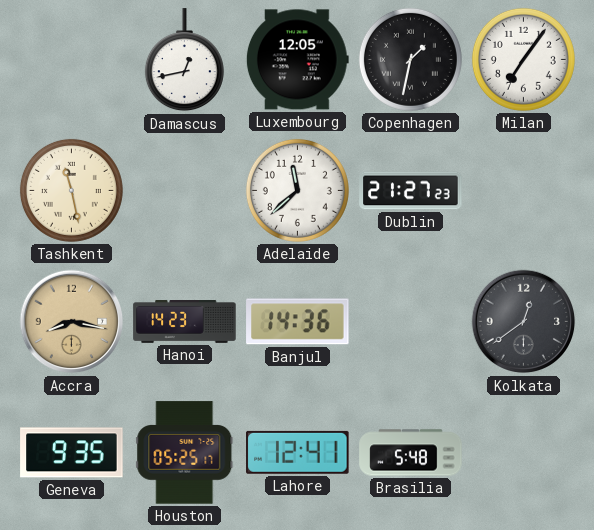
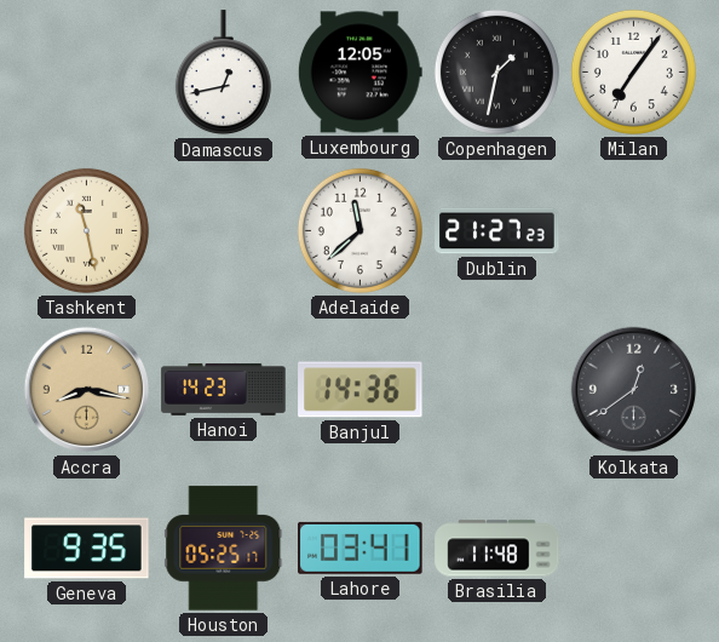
Lahore: 12:41 -> 03:41 (361, 548)
Brasilia: 5:48 -> 11:48 (497, 549)
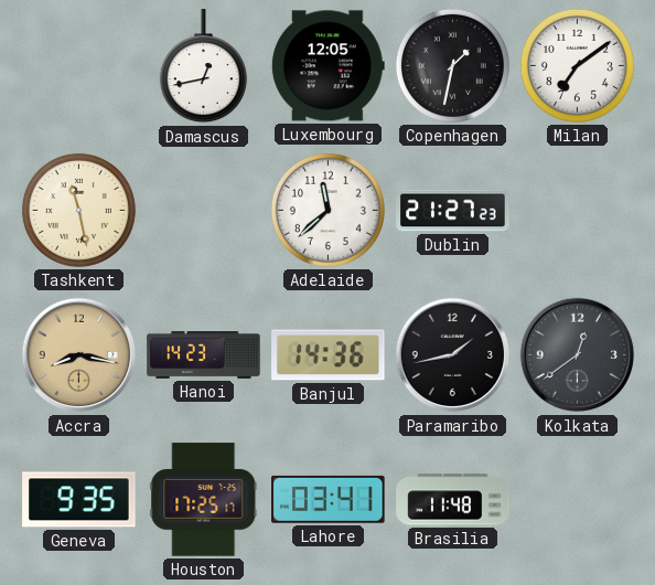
Milan: 7:06 -> 7:09 (577, 65)
Paramaribo: none -> 1:43 (453, 355)
Houston: 05:25 -> 17:25 (204, 500)
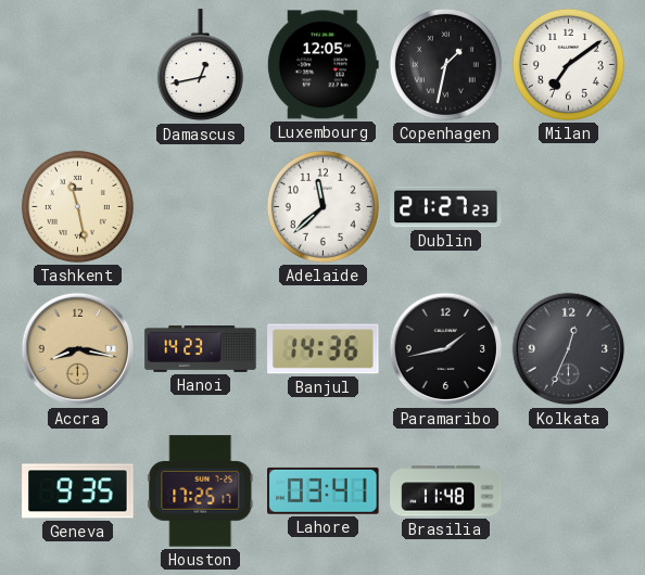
Kolkata: 12:39 -> 12:34 (569, 349)
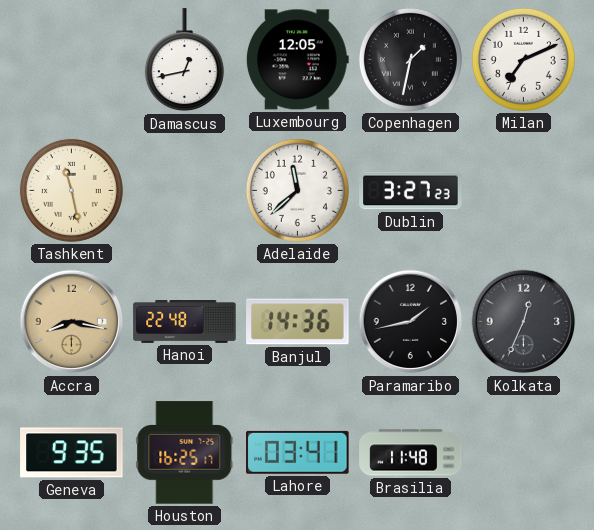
Milan: 7:09 -> 7:11 (523, 59)
Dublin: 21:27 -> 3:27 (411, 191)
Hanoi: 14:23 -> 22:48 (185, 322)
Houston: 17:25 -> 16:25 (185, 453)
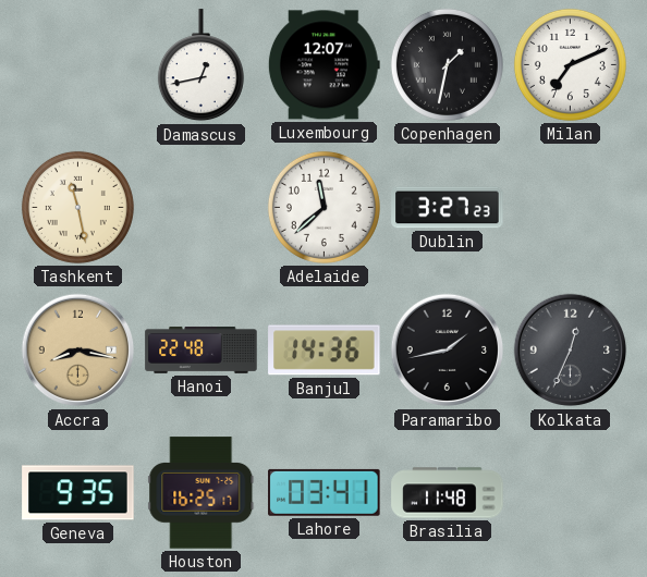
Luxembourg: 12:05 -> 12:07 (323, 65)
